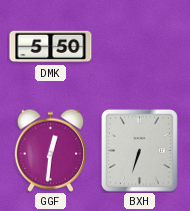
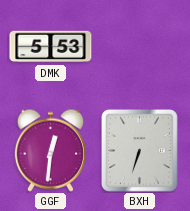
DMK: 5:50 -> 5:53 (51, 47)
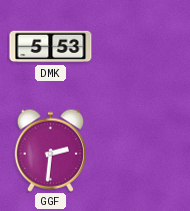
GGF: 12:31 -> 2:31 (50, 150)
BXH: 6:33 -> none (139, 150)
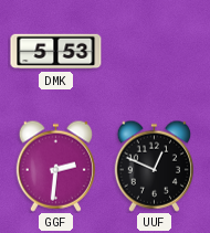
UUF: none -> 12:49 (154, 166)
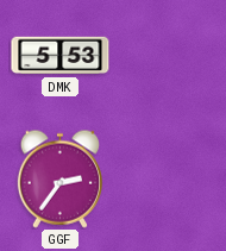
GGF: 2:31 -> 2:36 (59, 178)
UUF: 12:49 -> none (154, 166)
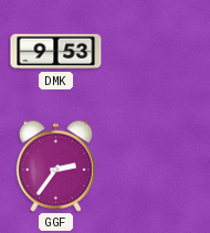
DMK: 5:53 -> 9:53 (56, 52)
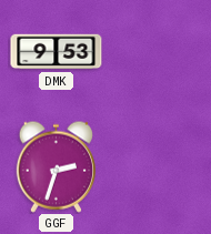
GGF: 2:36 -> 2:33 (56, 166)
